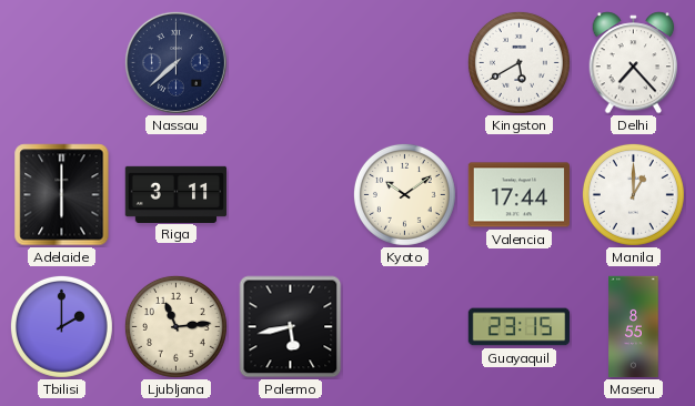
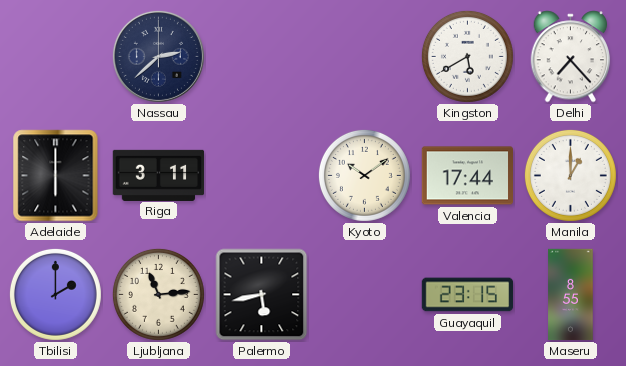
Nassau: 7:38 -> 2:38 (158, 56)
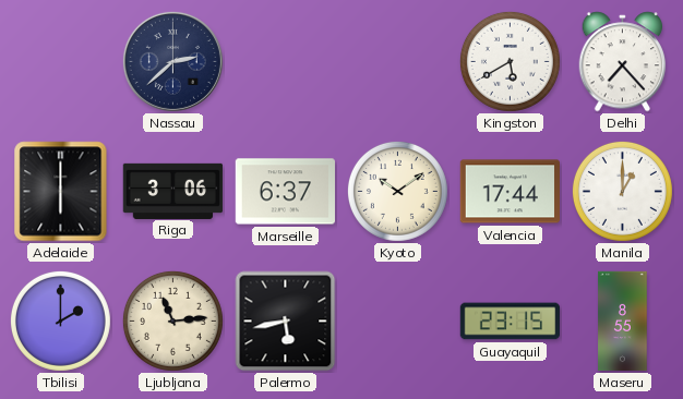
Riga: 3:11 -> 3:06 (173, 191)
Marseille: none -> 6:37 (285, 192)
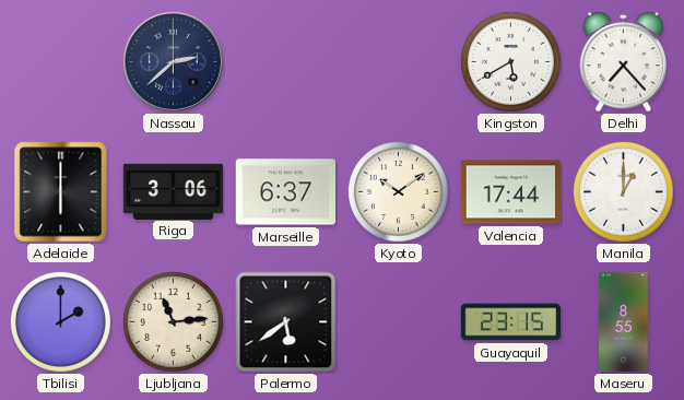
Palermo: 5:43 -> 5:39 (286, 322)
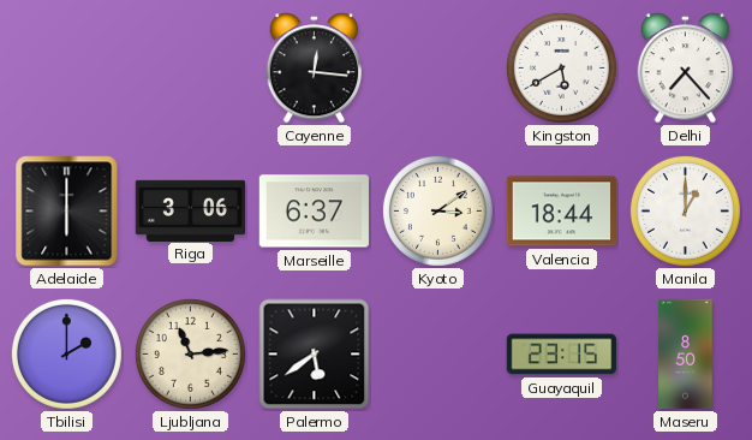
Nassau: 2:38 -> none (173, 61)
Cayenne: none -> 12:16 (315, 69)
Kyoto: 10:09 -> 3:09 (437, 210)
Valencia: 17:44 -> 18:44 (562, 212)
Maseru: 8:55 -> 8:50 (686, 355)
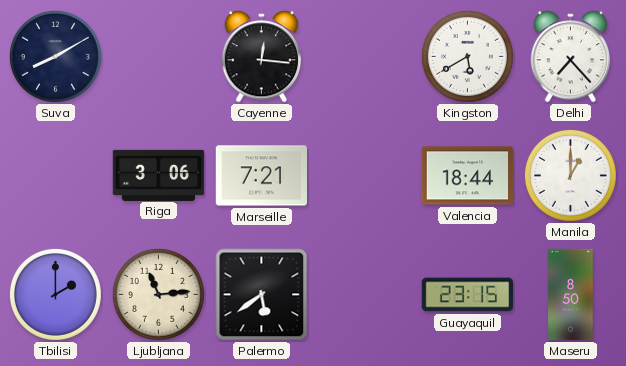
Suva: none -> 8:10 (55, 56)
Adelaide: 6:00 -> none (67, 212)
Marseille: 6:37 -> 7:21 (261, 176)
Kyoto: 3:09 -> none (437, 210)
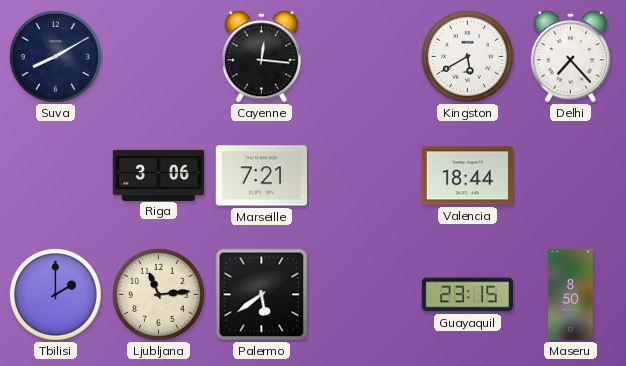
Manila: 1:00 -> none (570, 175)
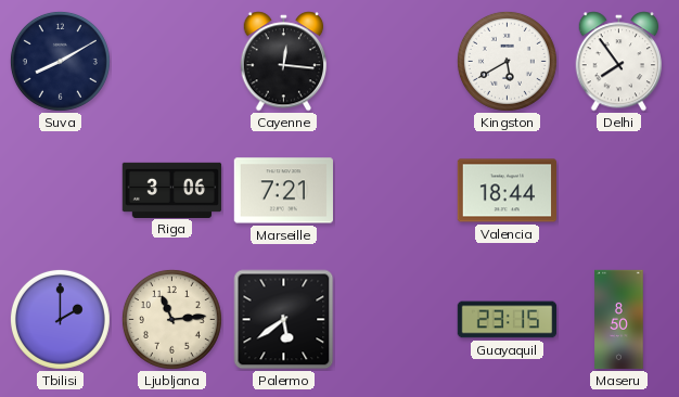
Delhi: 7:23 -> 7:54 (619, 62)
